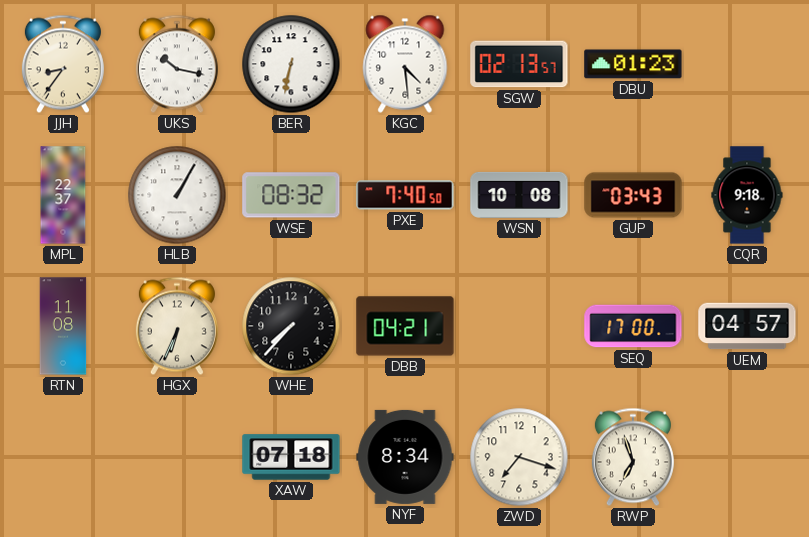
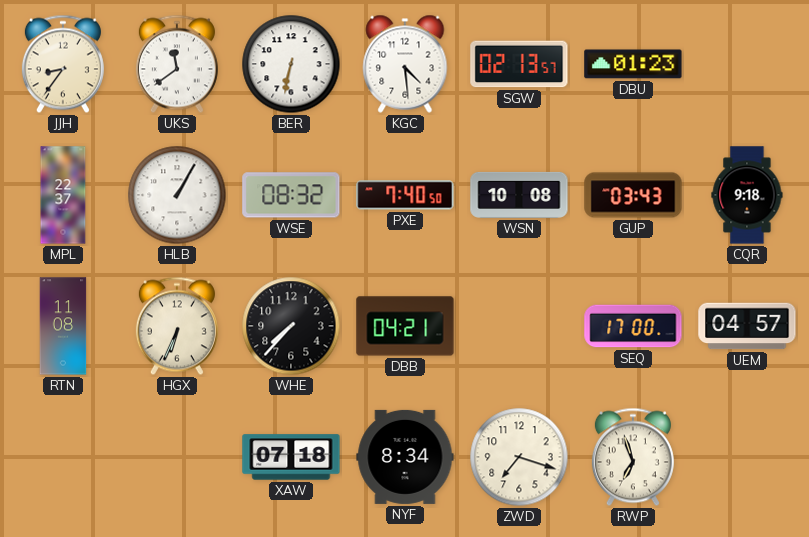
UKS: 10:17 -> 11:39 (177, 64)
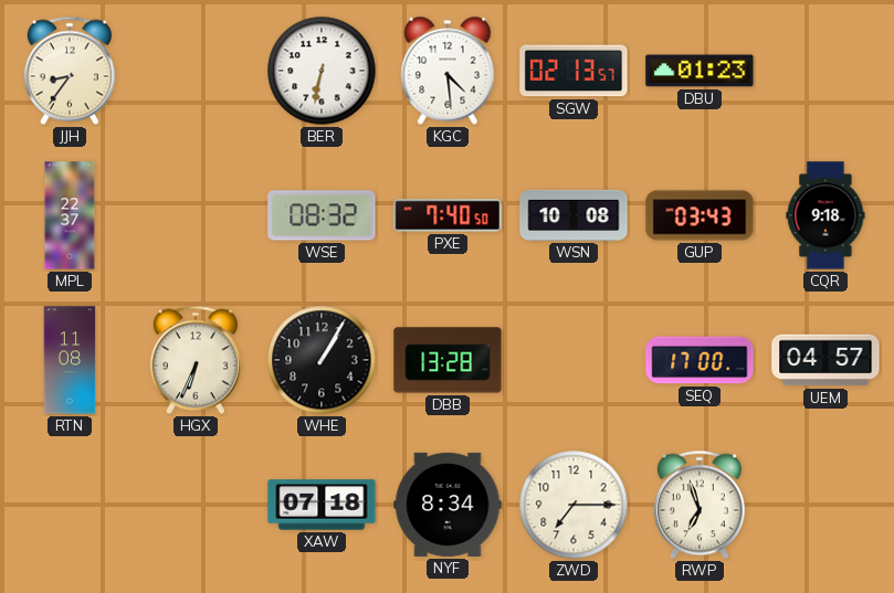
UKS: 11:39 -> none (177, 64)
HLB: 1:05 -> none (177, 195)
WHE: 7:37 -> 1:05 (322, 360)
DBB: 04:21 -> 13:28 (448, 360)
ZWD: 7:18 -> 7:15 (574, 505)
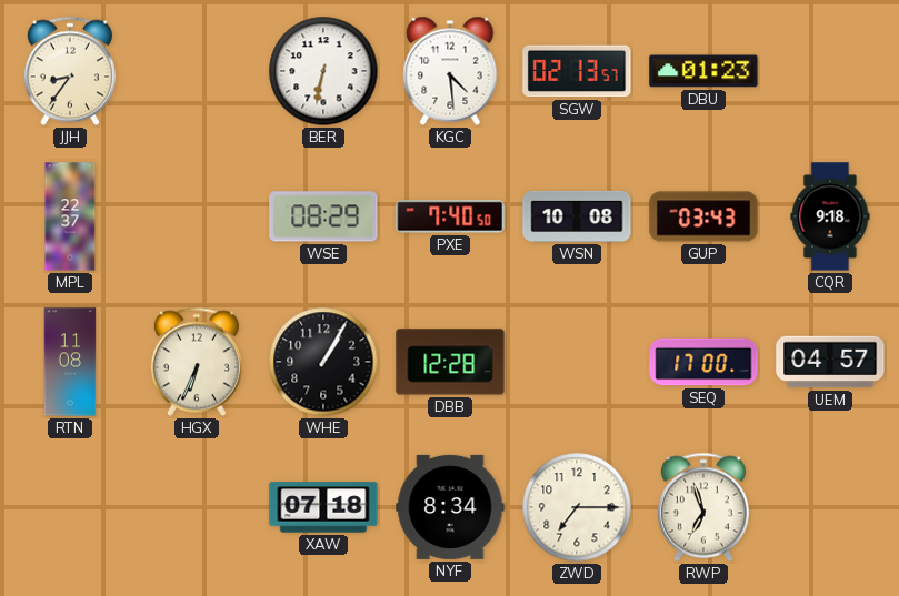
WSE: 08:32 -> 08:29 (323, 216)
DBB: 13:28 -> 12:28 (450, 362)
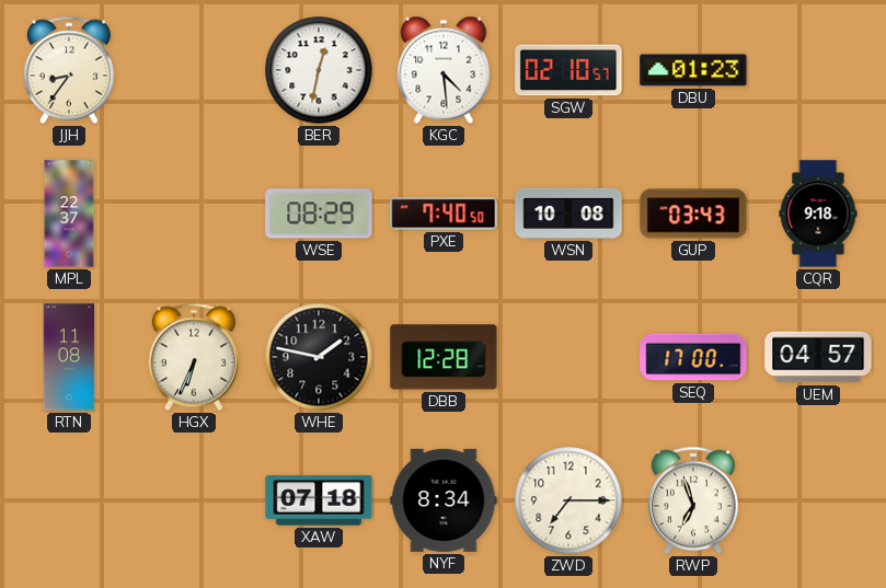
BER: 6:32 -> 12:32 (319, 70)
SGW: 02:13 -> 02:10 (568, 70)
WHE: 1:05 -> 1:47 (319, 357)
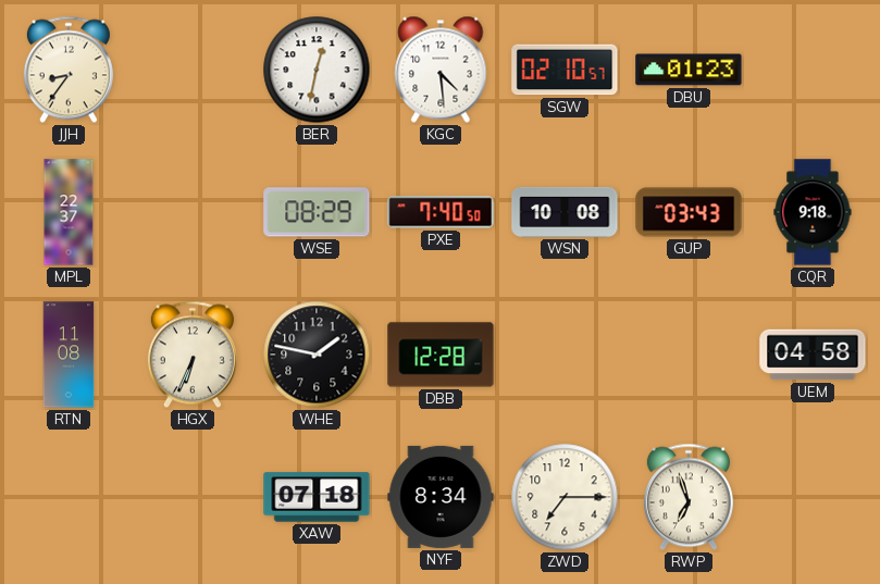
SEQ: 17:00 -> none (693, 357)
UEM: 04:57 -> 04:58 (813, 355)
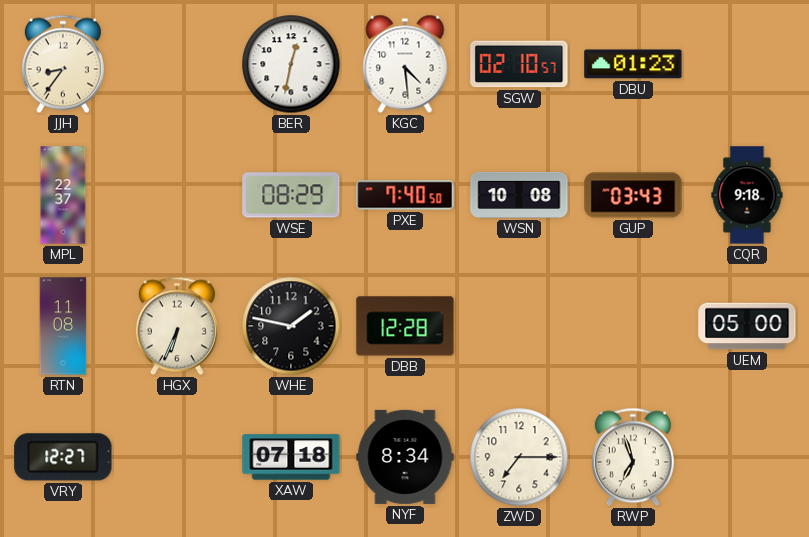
UEM: 04:58 -> 05:00 (747, 326)
VRY: none -> 12:27 (63, 457)
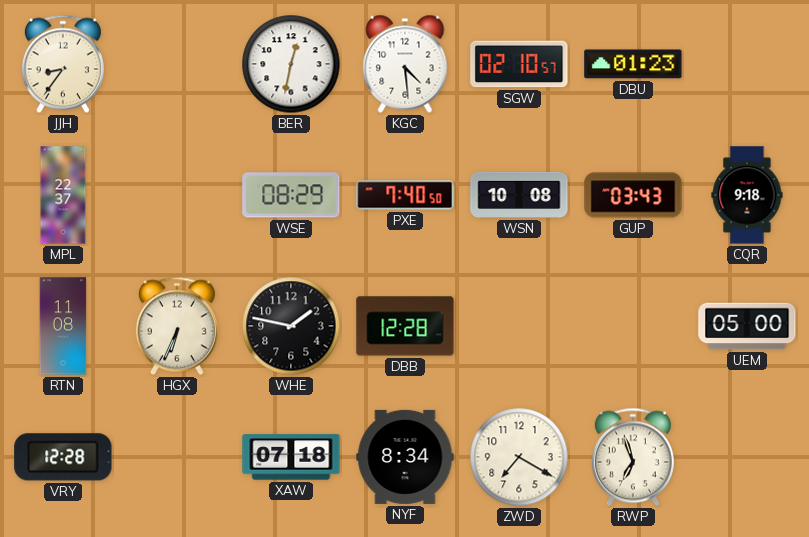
VRY: 12:27 -> 12:28 (63, 457)
ZWD: 7:15 -> 7:20 (519, 457)
